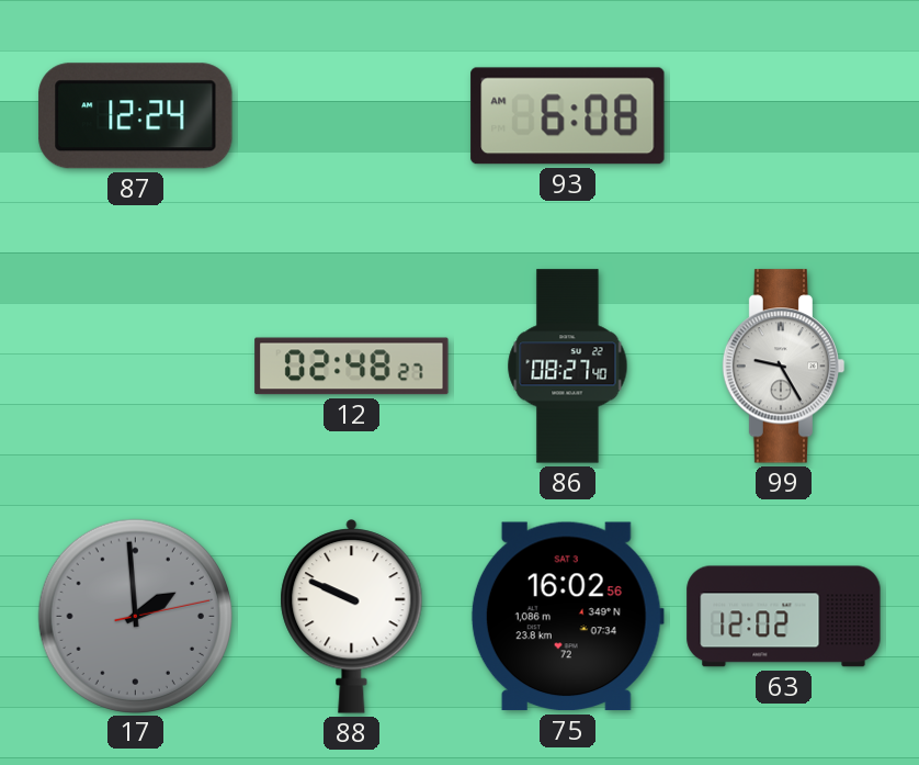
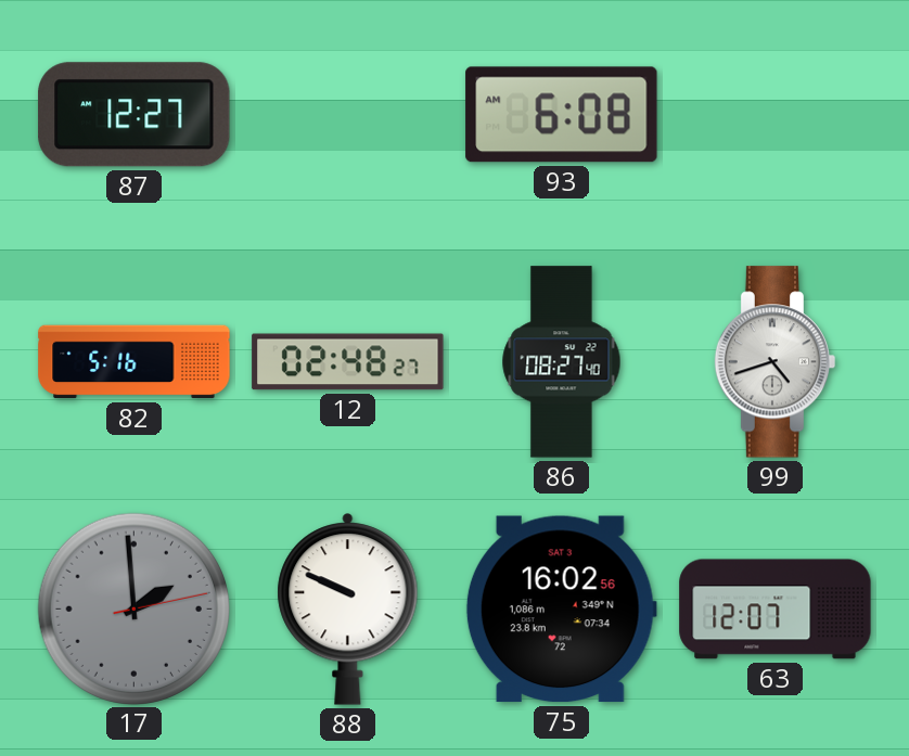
87: 12:24 -> 12:27 (135, 115)
82: none -> 5:16 (135, 362)
99: 9:25 -> 4:42 (776, 362)
63: 12:02 -> 12:07 (776, 610)
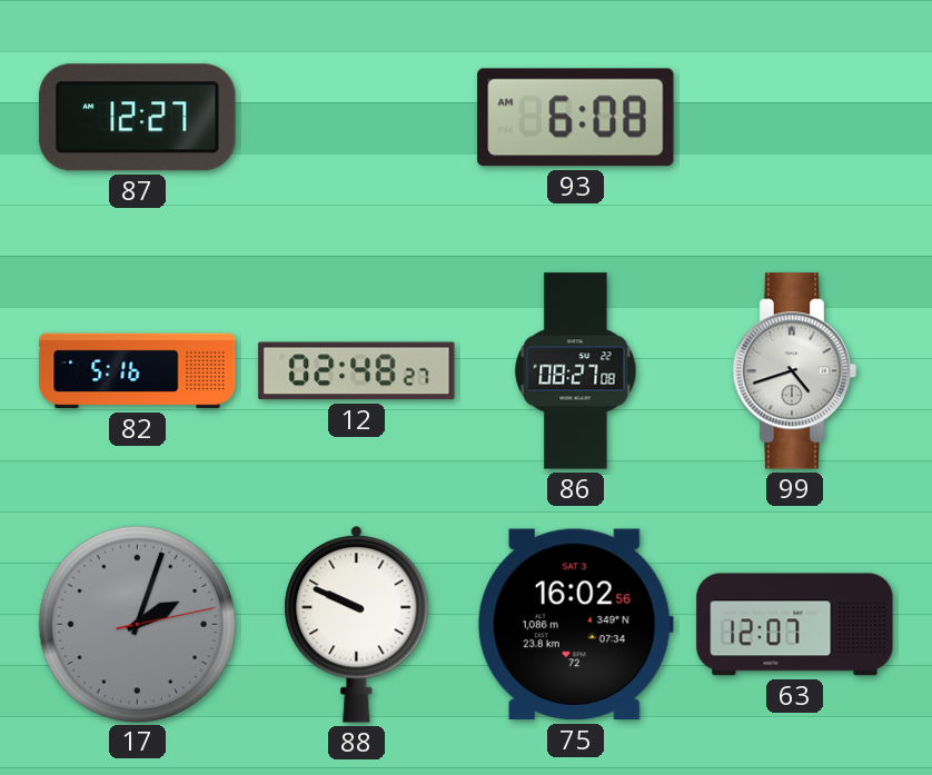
86: 08:27:40 -> 08:27:08 (576, 371)
17: 1:59 -> 2:03 (137, 624)
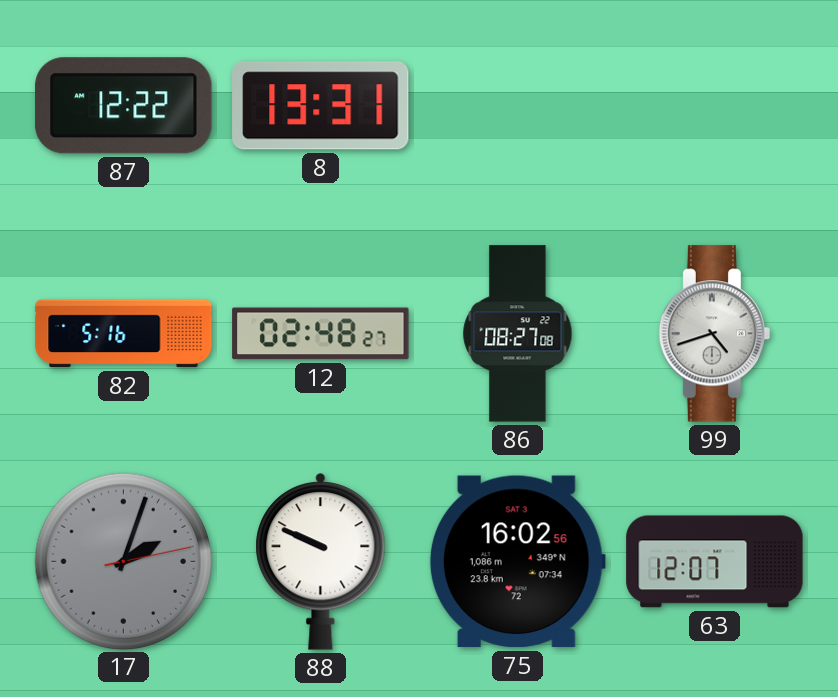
87: 12:27 -> 12:22 (124, 106)
8: none -> 13:31 (321, 106)
93: 6:08 -> none (576, 118)
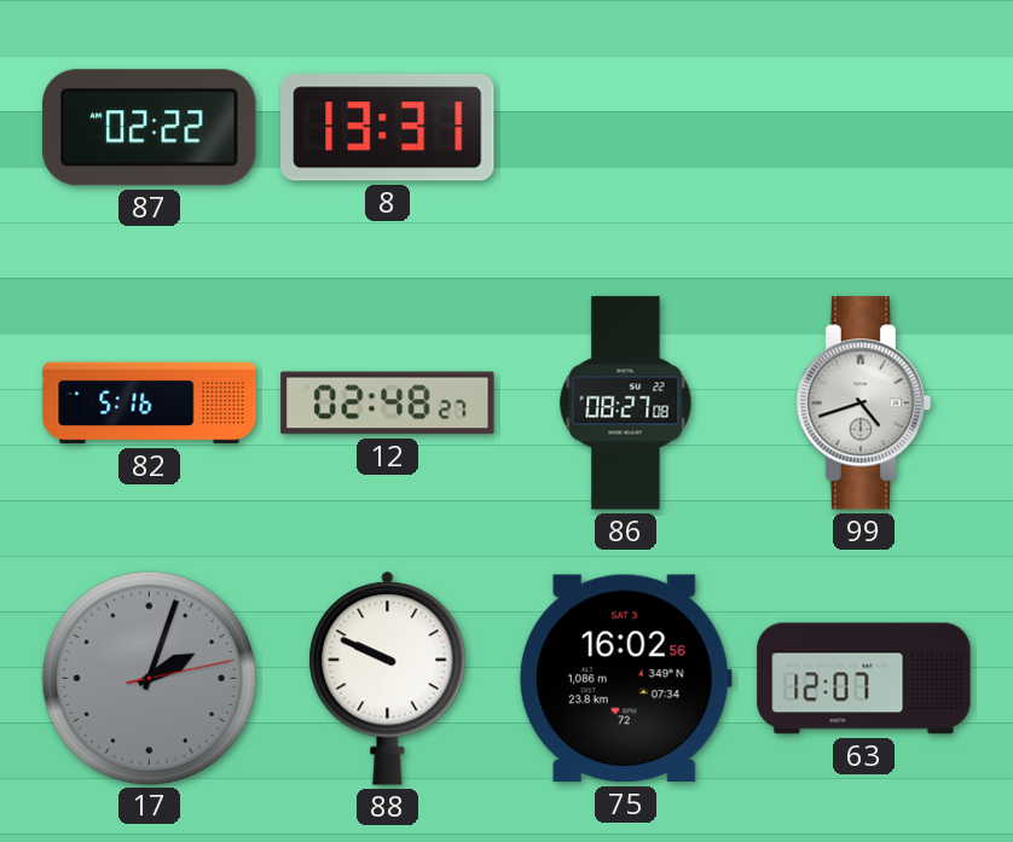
87: 12:22 -> 02:22 (150, 128)
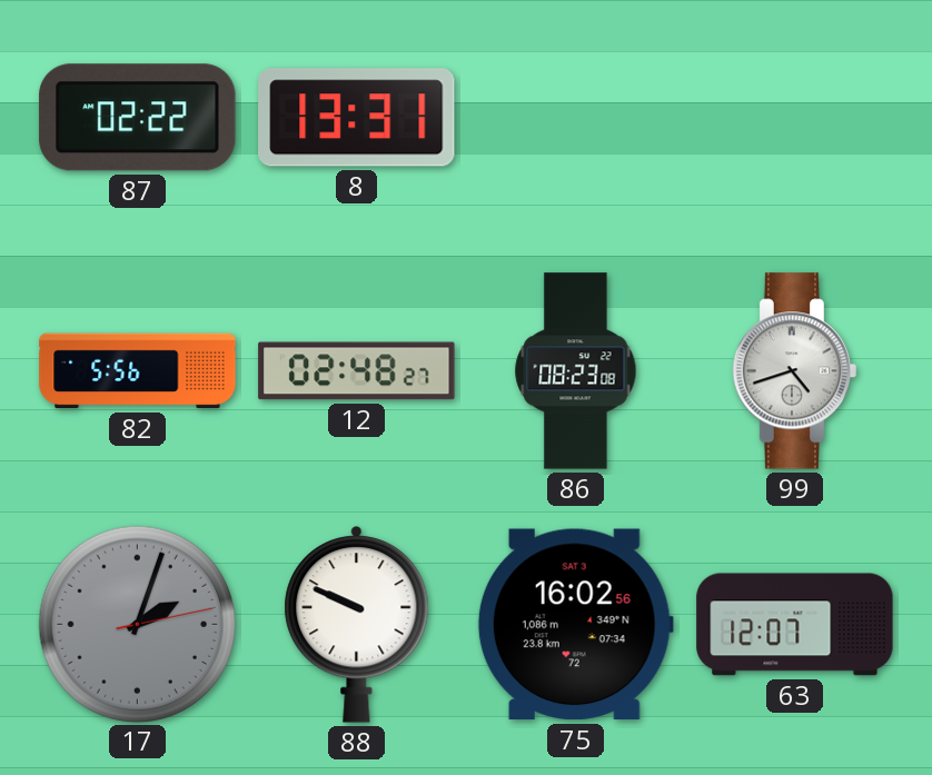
82: 5:16 -> 5:56 (138, 371)
86: 08:27 -> 08:23 (576, 371)
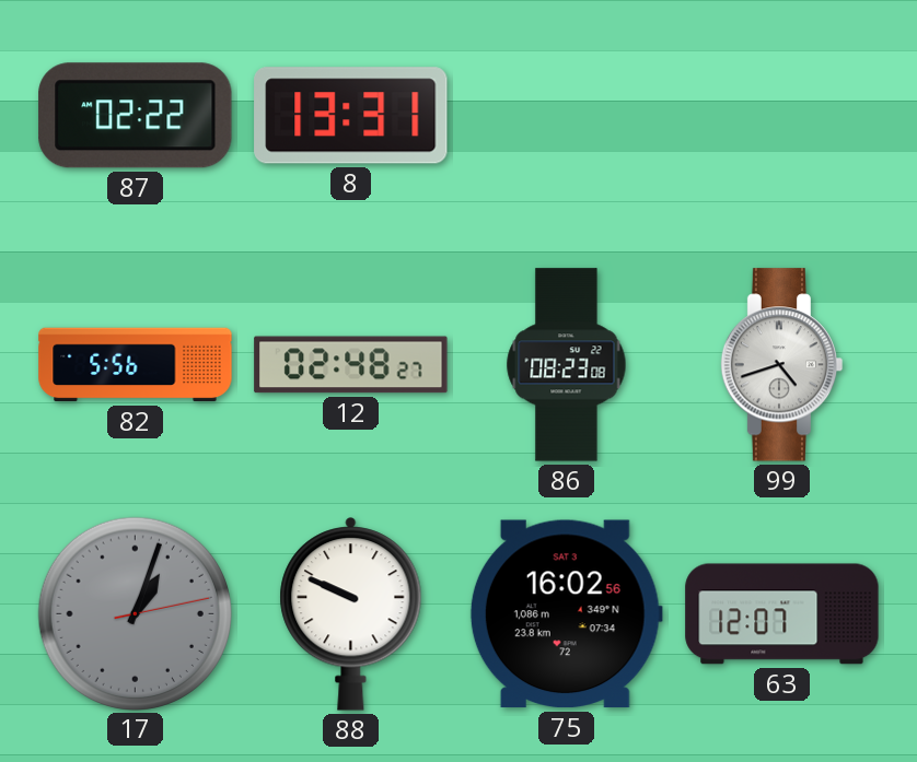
17: 2:03 -> 1:03 (135, 613)
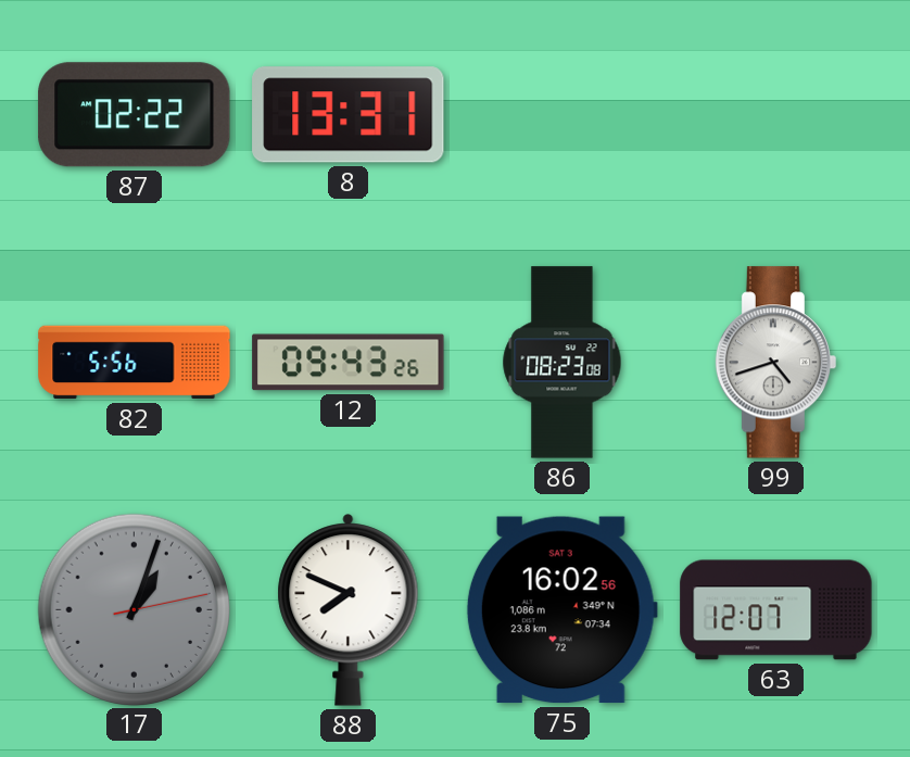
12: 02:48 -> 09:43 (349, 363)
88: 9:49 -> 7:49 (349, 610)
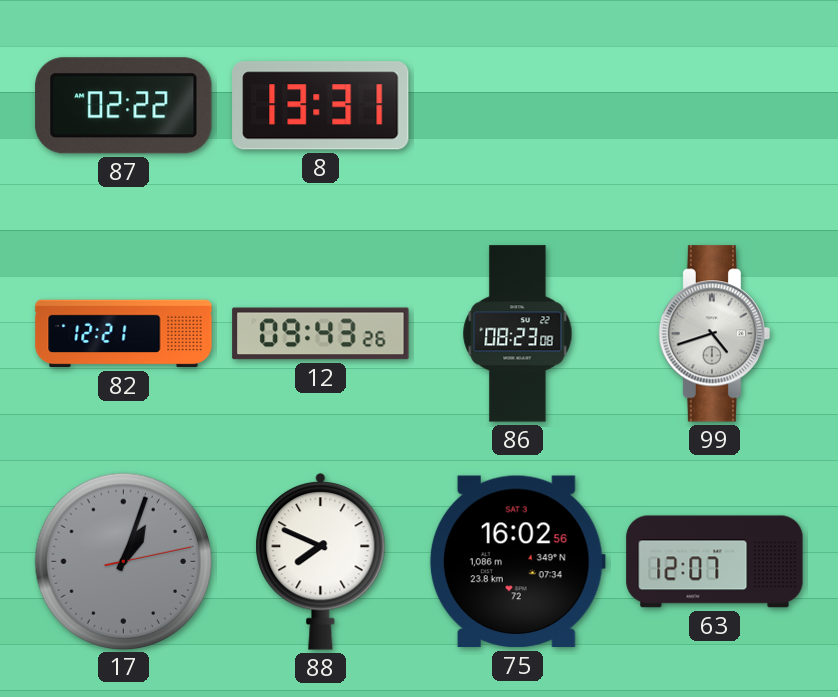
82: 5:56 -> 12:21 (124, 334)
